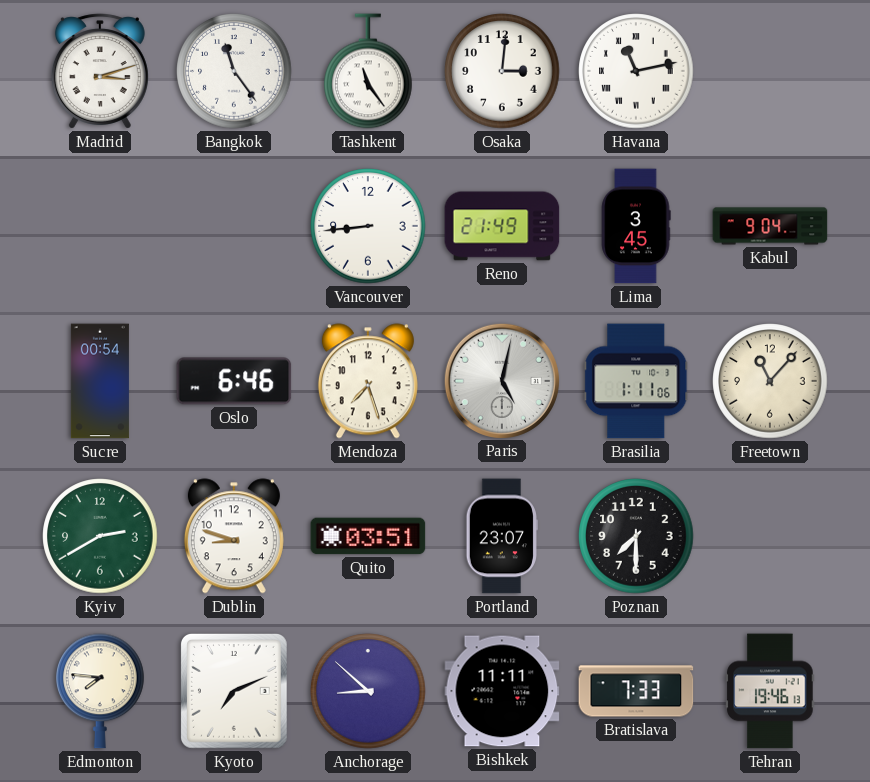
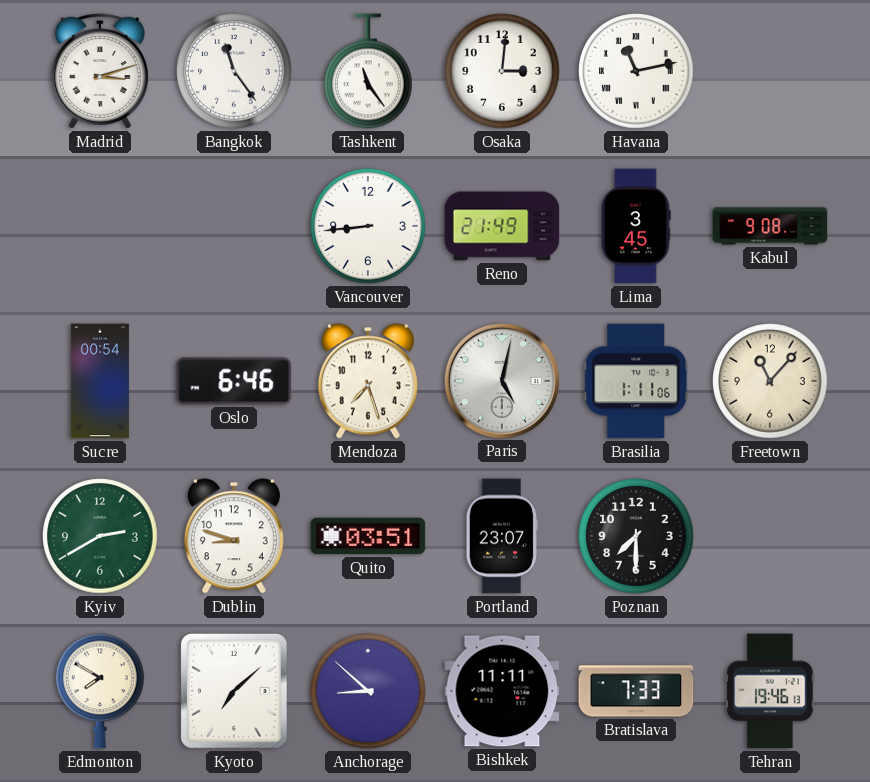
Kabul: 9:04 -> 9:08 (770, 226)
Edmonton: 7:46 -> 7:50 (101, 691)
Kyoto: 7:11 -> 7:08 (234, 691)
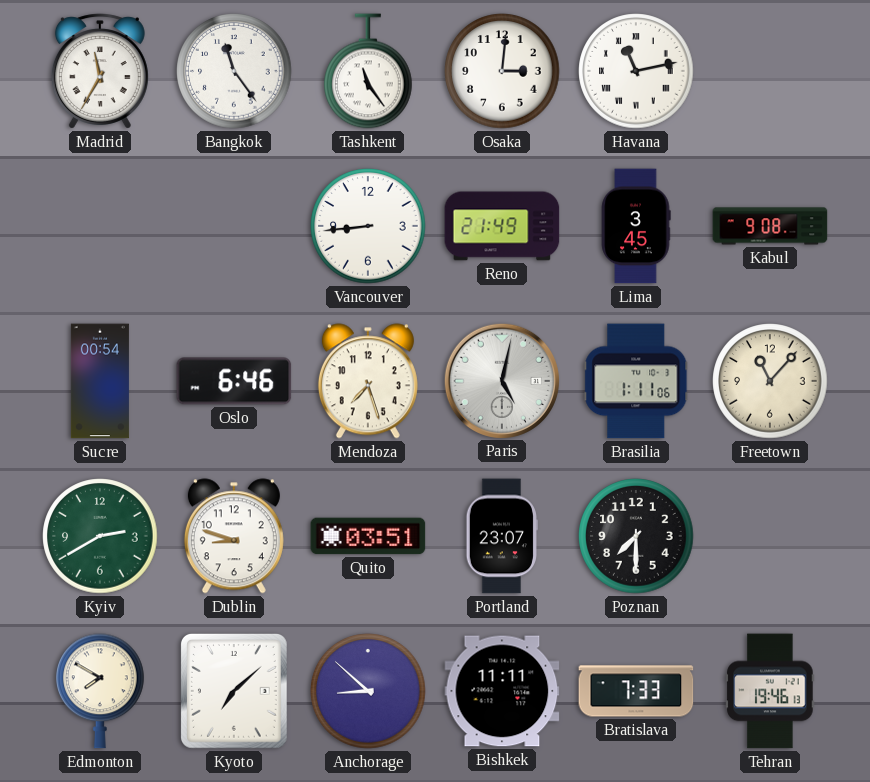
Madrid: 3:12 -> 11:35 (100, 71)
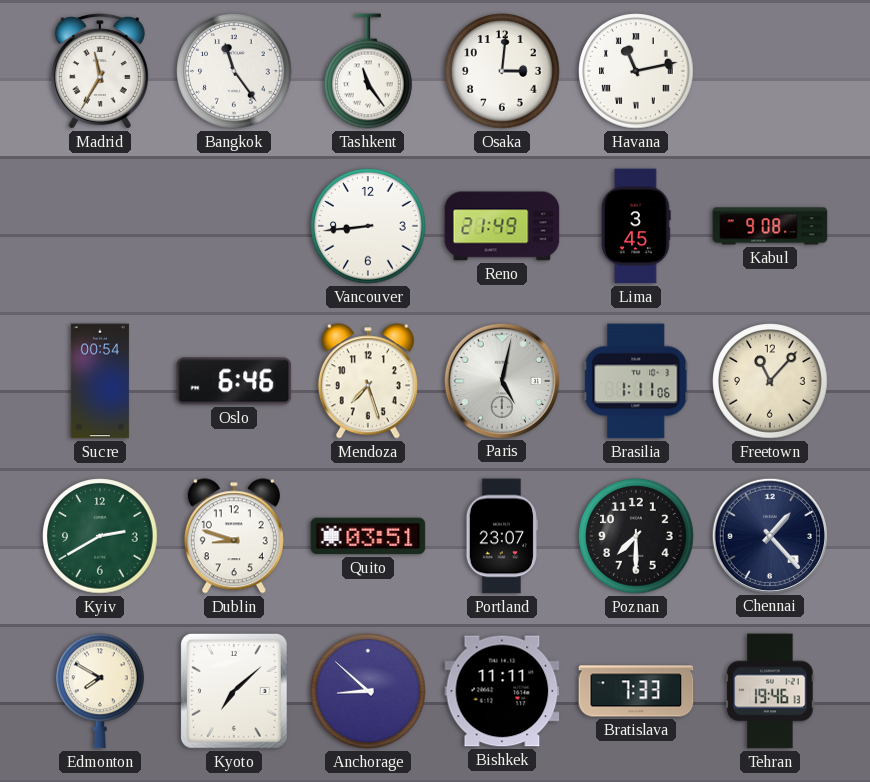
Chennai: none -> 1:23 (769, 535)
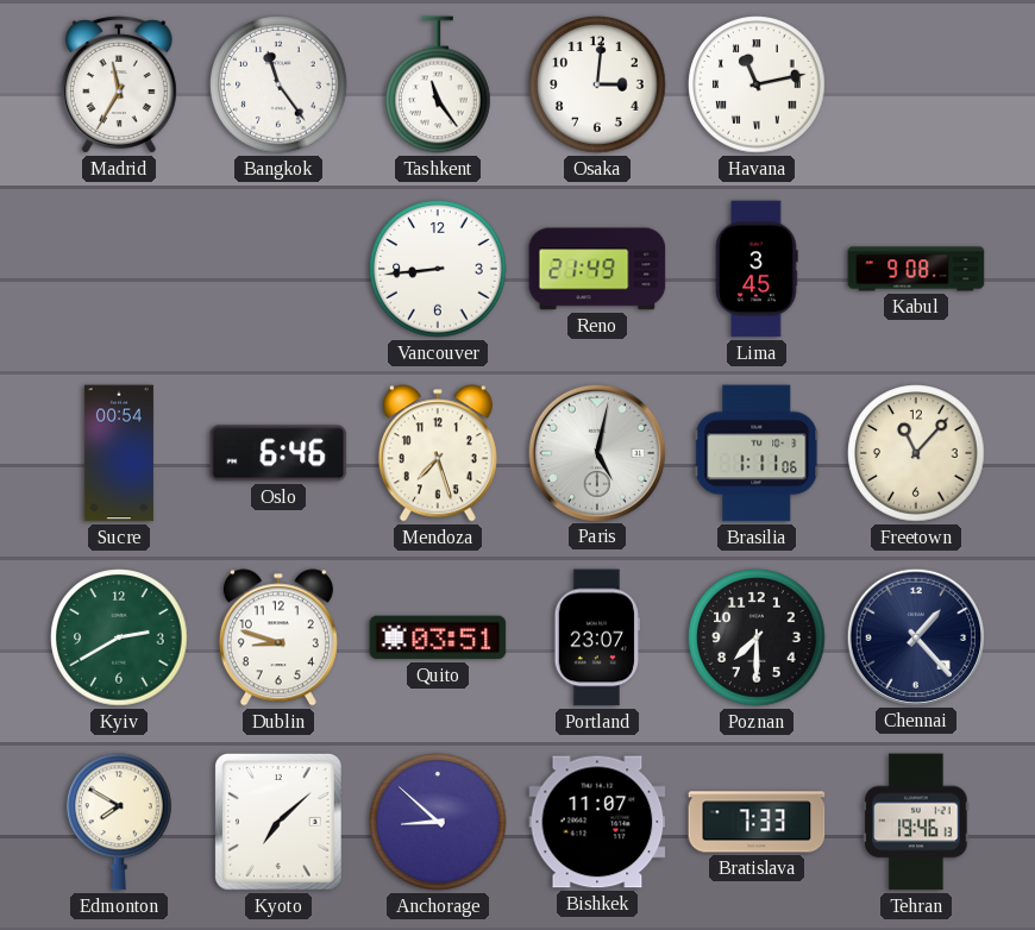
Bishkek: 11:11 -> 11:07 (597, 822)
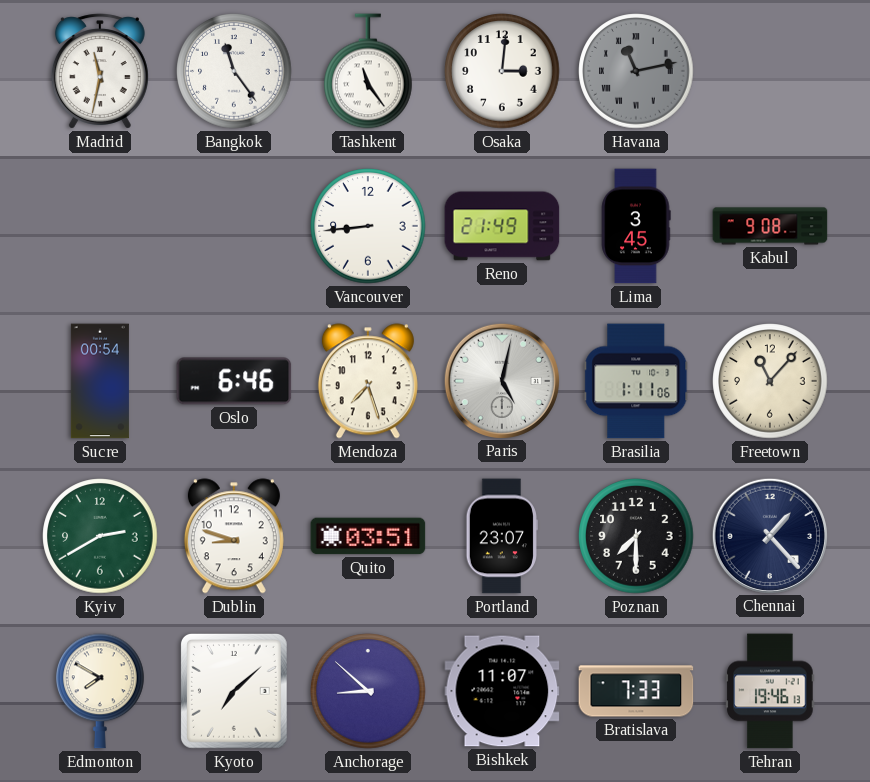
Madrid: 11:35 -> 11:32 (100, 71)
Havana dial: white -> grey (636, 71)
